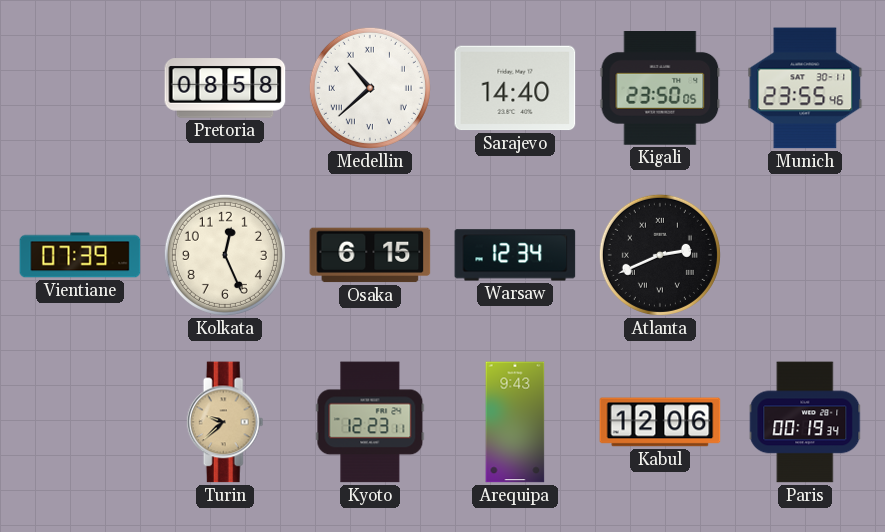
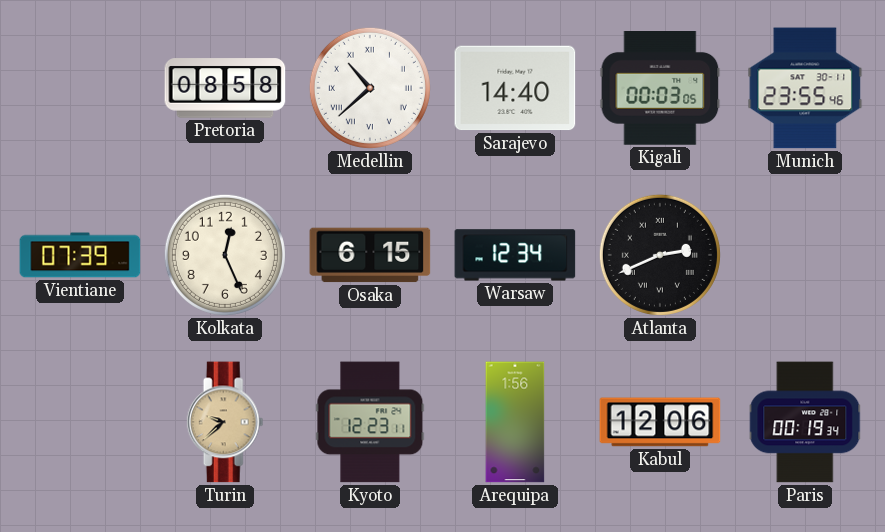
Kigali: 23:50 -> 00:03 (660, 89)
Arequipa: 9:43 -> 1:56 (515, 422)
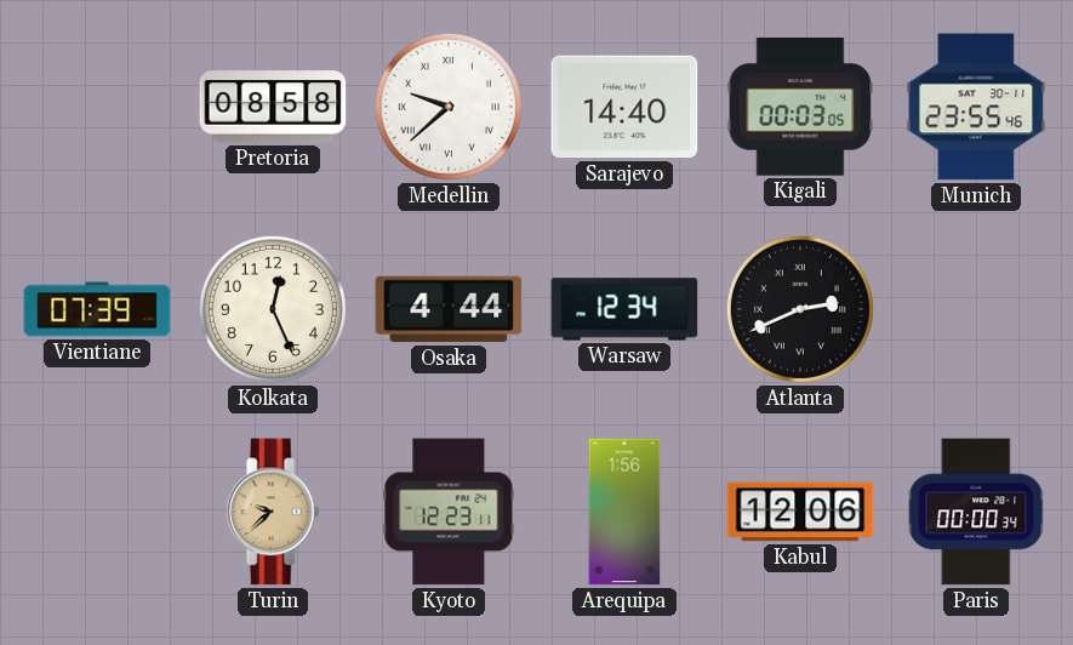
Medellin: 10:38 -> 9:38 (449, 107)
Osaka: 6:15 -> 4:44 (449, 309)
Paris: 00:19 -> 00:00 (976, 512)
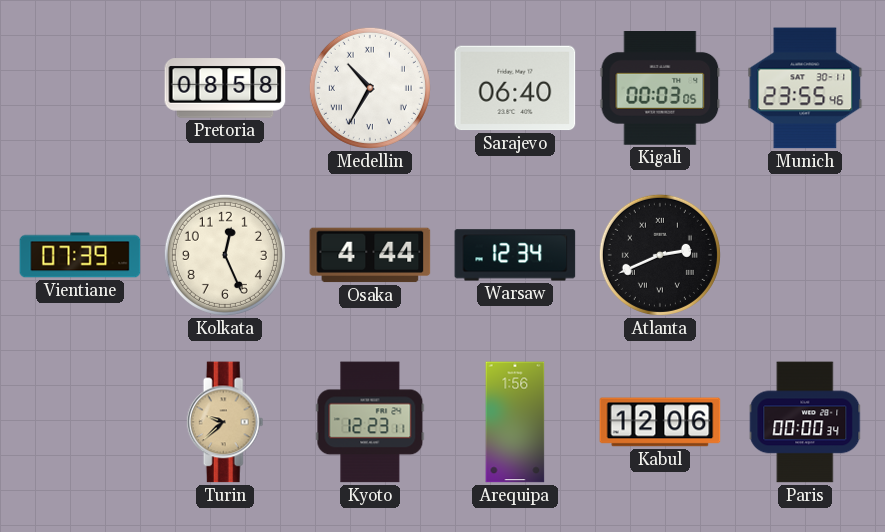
Medellin: 9:38 -> 10:35 (370, 88)
Sarajevo: 14:40 -> 06:40 (515, 88)
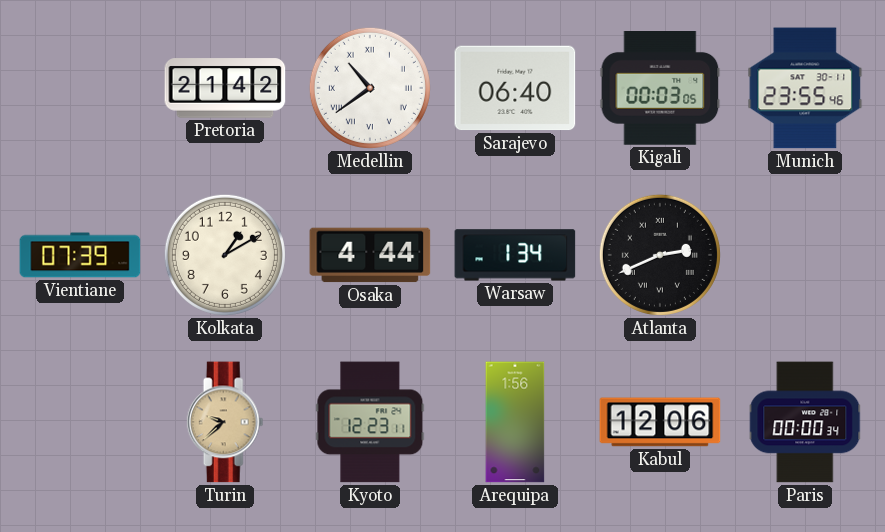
Pretoria: 08:58 -> 21:42 (225, 88)
Medellin: 10:35 -> 10:39 (370, 88)
Kolkata: 12:26 -> 1:10 (225, 255)
Warsaw: 12:34 -> 1:34 (515, 255)
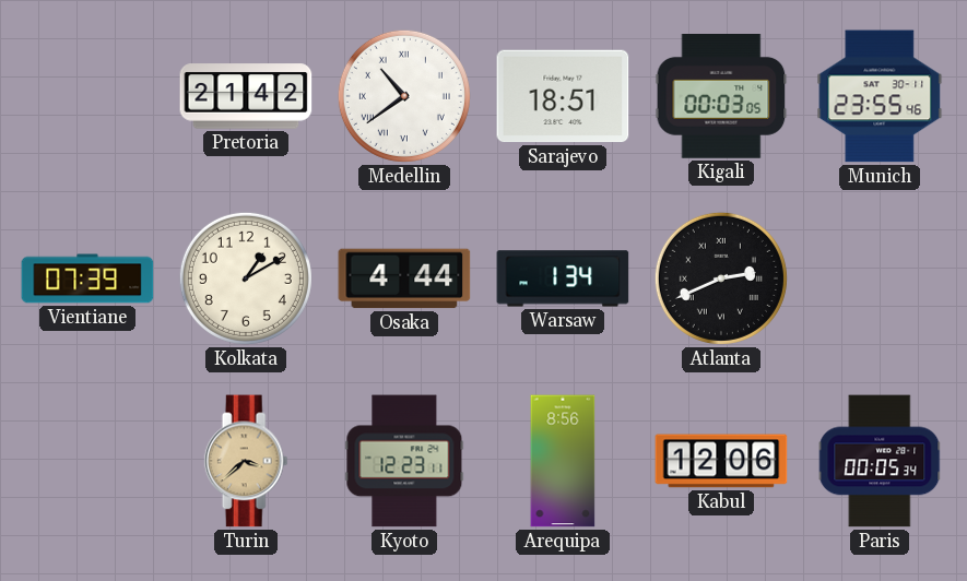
Sarajevo: 06:40 -> 18:51 (563, 96)
Turin: 9:38 -> 3:38 (246, 461)
Arequipa: 1:56 -> 8:56 (563, 461)
Paris: 00:00 -> 00:05 (880, 461)
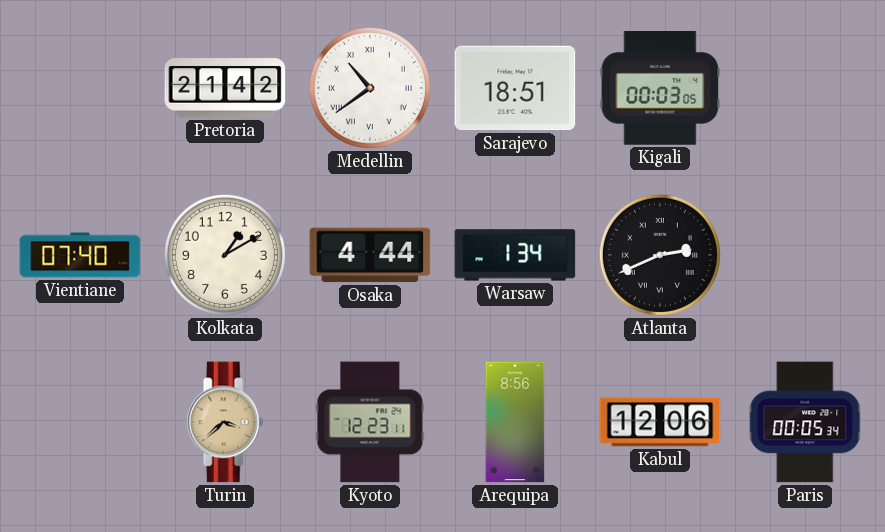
Munich: 23:55 -> none (880, 96)
Vientiane: 07:39 -> 07:40 (80, 255)
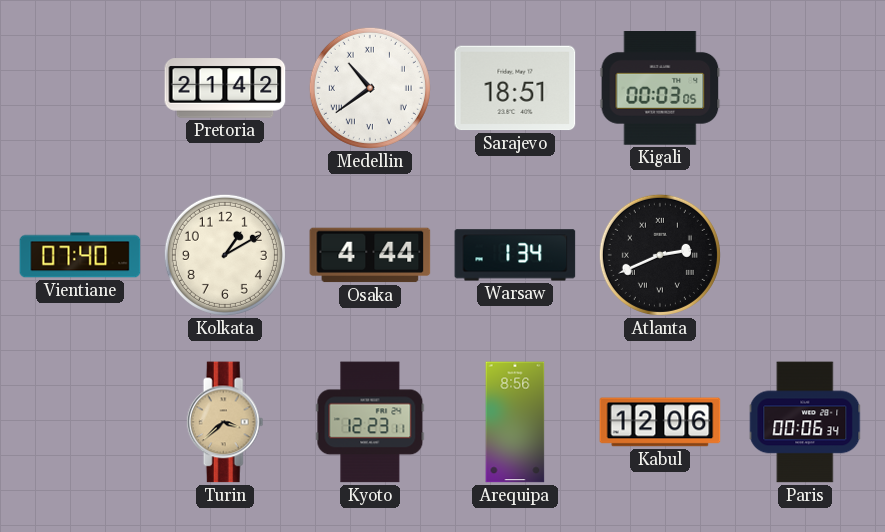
Paris: 00:05 -> 00:06 (805, 422)
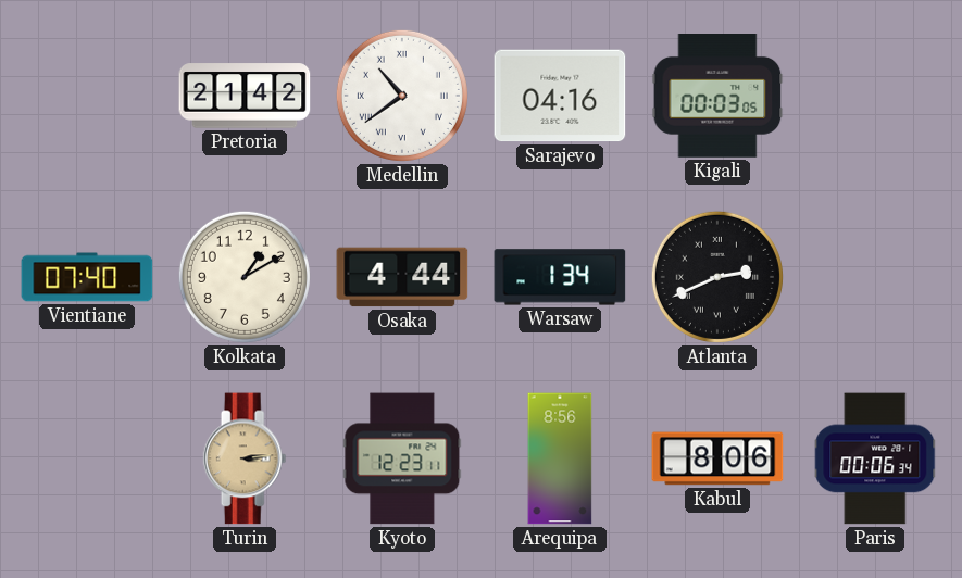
Sarajevo: 18:51 -> 04:16 (560, 96)
Turin: 3:38 -> 3:14 (245, 458)
Kabul: 12:06 -> 8:06 (717, 458)
